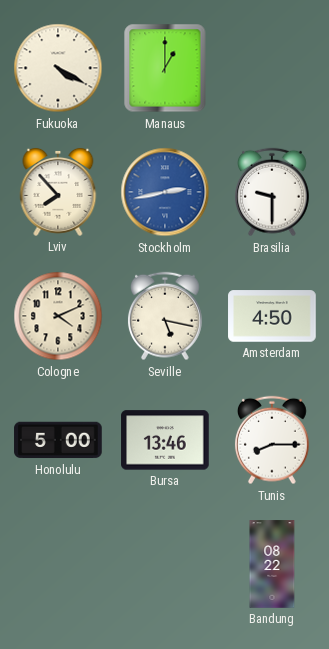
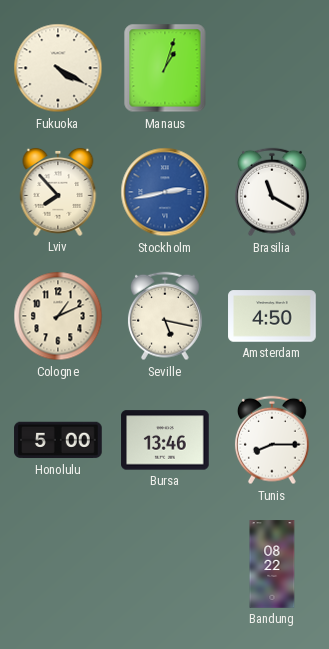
Manaus: 1:00 -> 1:03 (165, 68)
Brasilia: 9:30 -> 11:20 (272, 192)
Cologne: 4:11 -> 1:11 (58, 316)
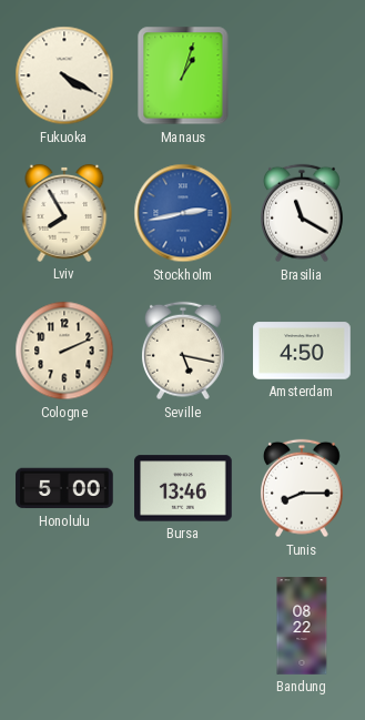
Lviv: 7:53 -> 7:55 (64, 213)
Cologne: 1:11 -> 2:11 (64, 351)
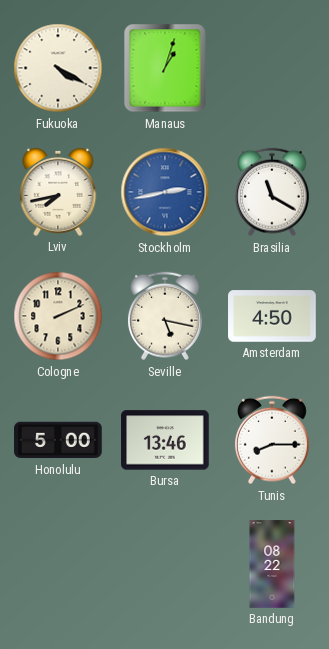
Lviv: 7:55 -> 7:43 (58, 192)
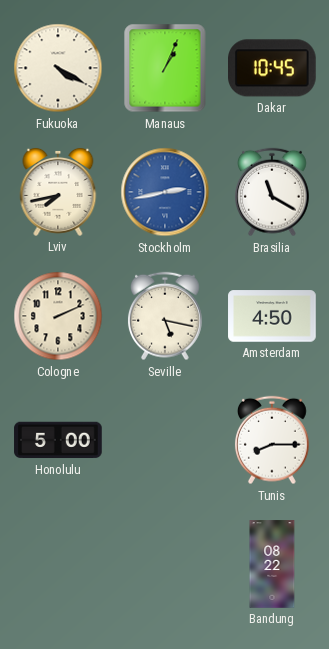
Manaus: 1:03 -> 1:04 (165, 68)
Dakar: none -> 10:45 (273, 68)
Bursa: 13:46 -> none (165, 440)
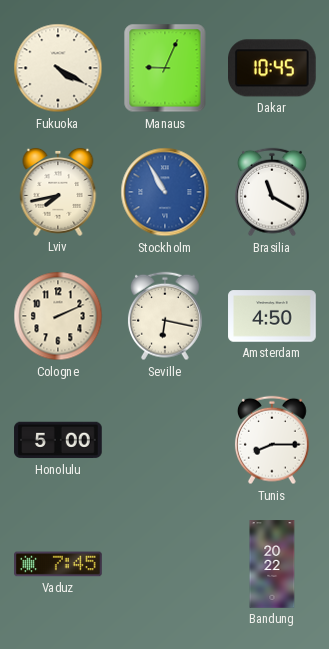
Manaus: 1:04 -> 9:04 (165, 68)
Stockholm: 2:43 -> 10:55 (165, 192)
Seville: 5:17 -> 6:17 (165, 316)
Vaduz: none -> 7:45 (58, 564)
Bandung: 08:22 -> 20:22 (272, 564)
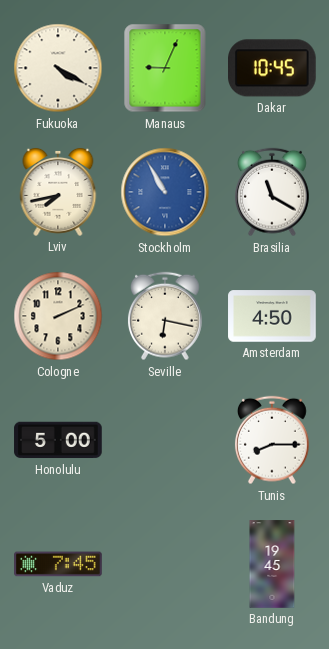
Bandung: 20:22 -> 19:45 (272, 564)
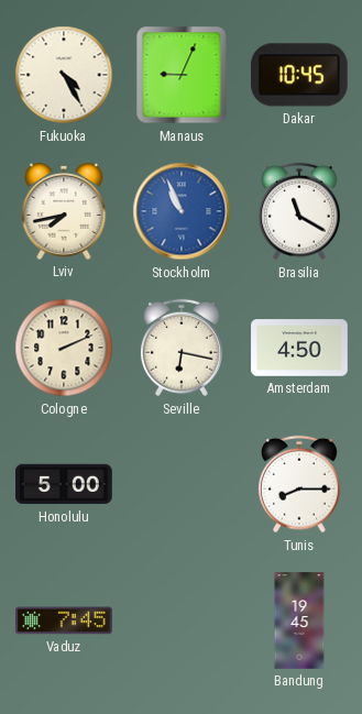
Fukuoka: 4:20 -> 4:25 (64, 75)
Stockholm: 10:55 -> 10:56 (182, 211)
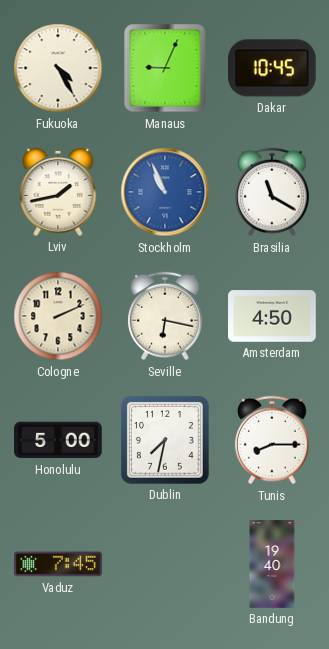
Lviv: 7:43 -> 1:43 (58, 192)
Dublin: none -> 7:32 (165, 440)
Bandung: 19:45 -> 19:40 (272, 564)
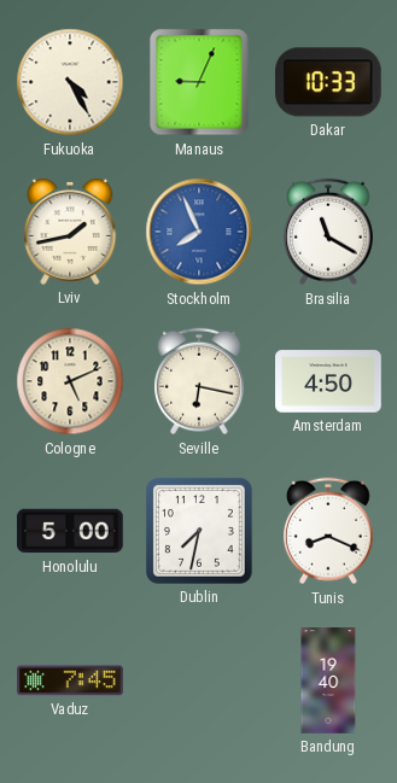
Dakar: 10:45 -> 10:33 (329, 82)
Stockholm: 10:56 -> 7:56 (199, 232)
Cologne: 2:11 -> 5:11 (70, 381)
Tunis: 8:15 -> 8:19 (328, 531)
